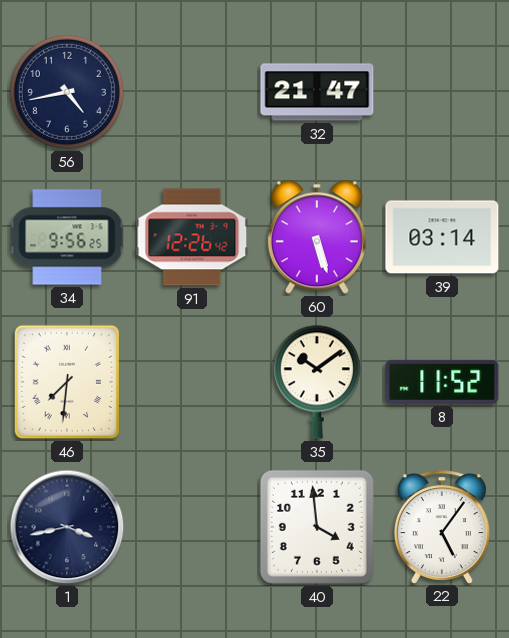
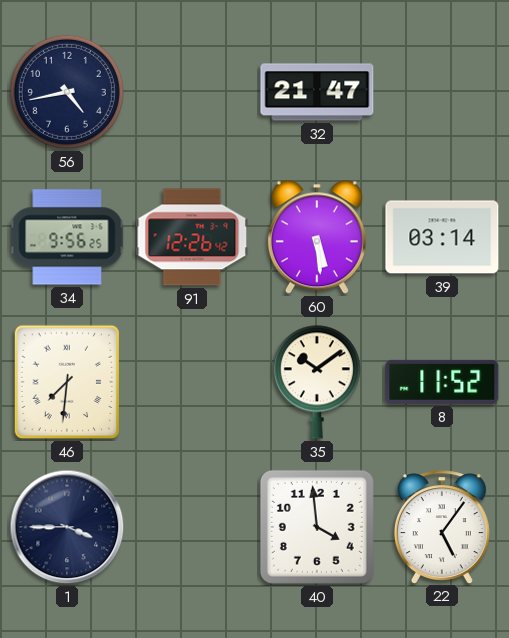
60: 5:27 -> 5:29 (317, 237)
1: 3:43 -> 3:45 (67, 527)
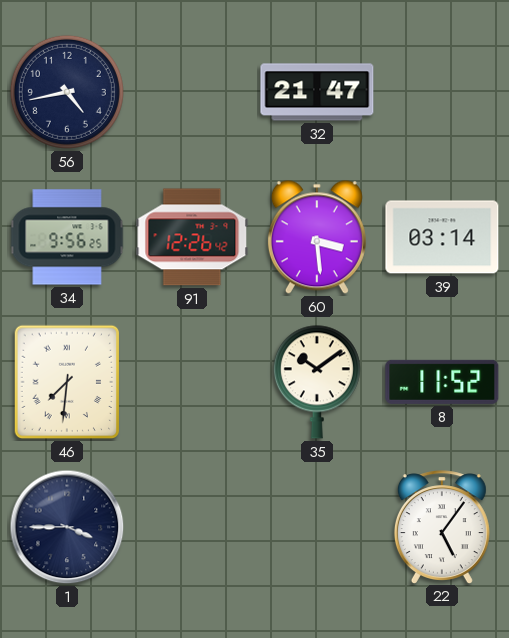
60: 5:29 -> 3:29 (317, 237)
40: 3:59 -> none (317, 527)
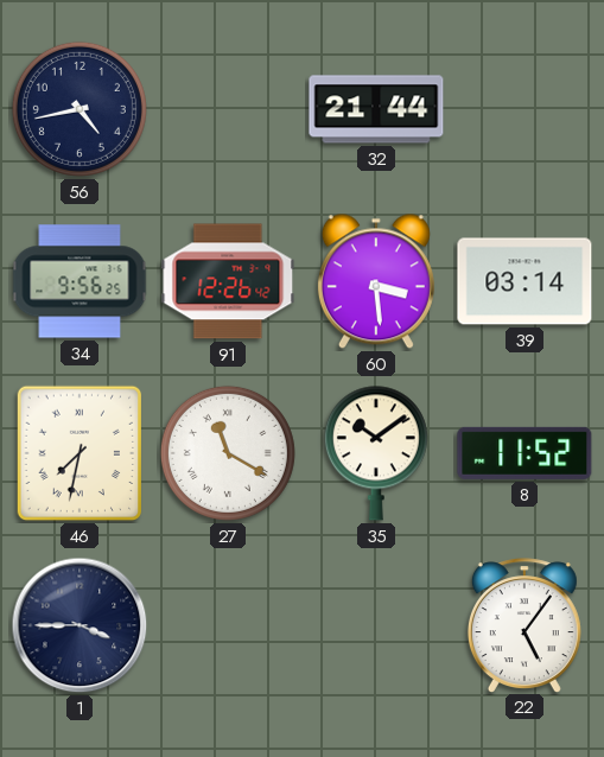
32: 21:47 -> 21:44 (376, 109)
46: 7:31 -> 7:32 (78, 453)
27: none -> 11:20 (228, 453)
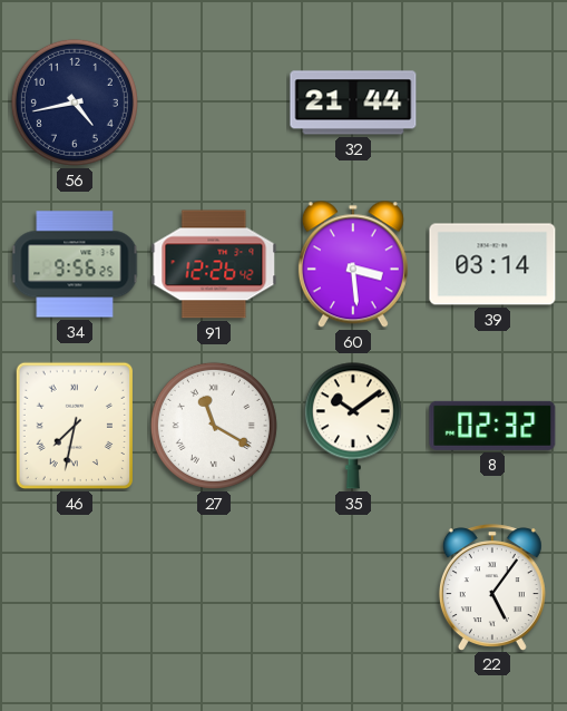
8: 11:52 -> 02:32 (492, 426)
1: 3:45 -> none (80, 625)
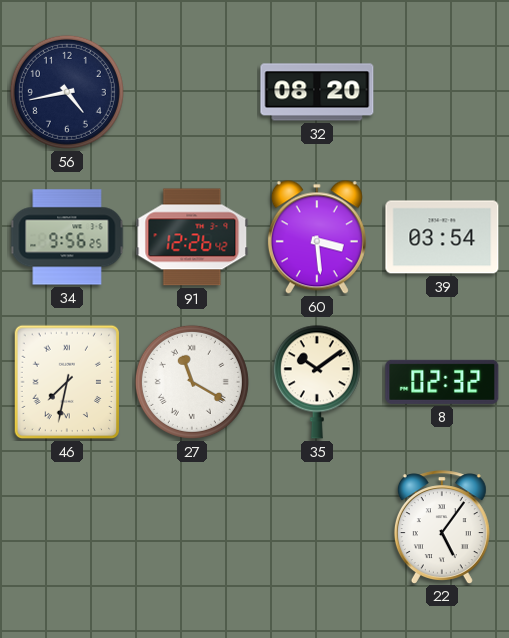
32: 21:44 -> 08:20 (317, 92)
39: 03:14 -> 03:54 (442, 237)
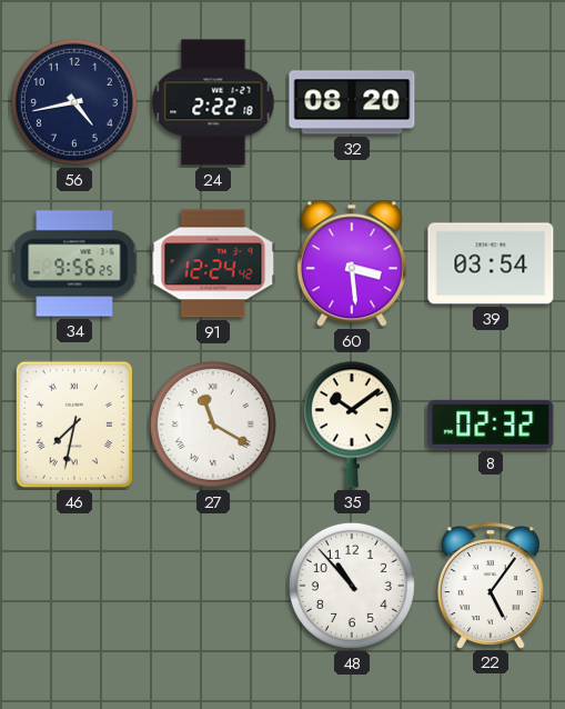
24: none -> 2:22 (213, 102)
91: 12:26 -> 12:24 (213, 263)
48: none -> 10:53 (352, 586)
